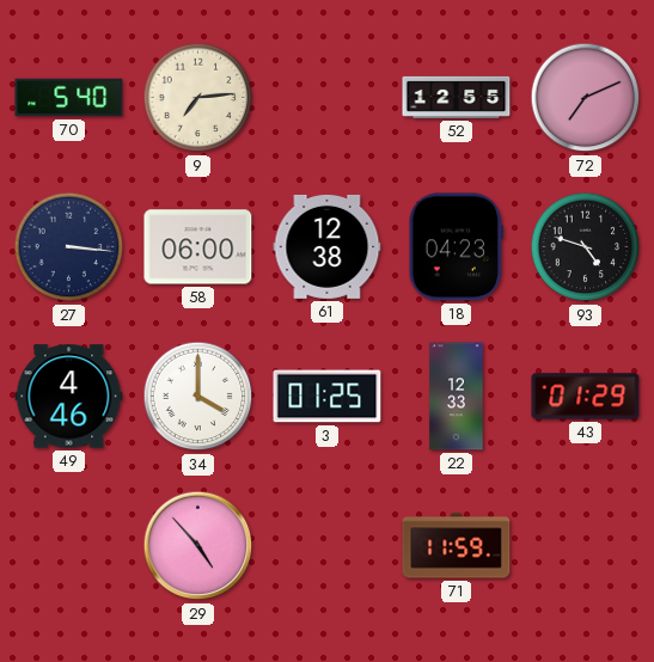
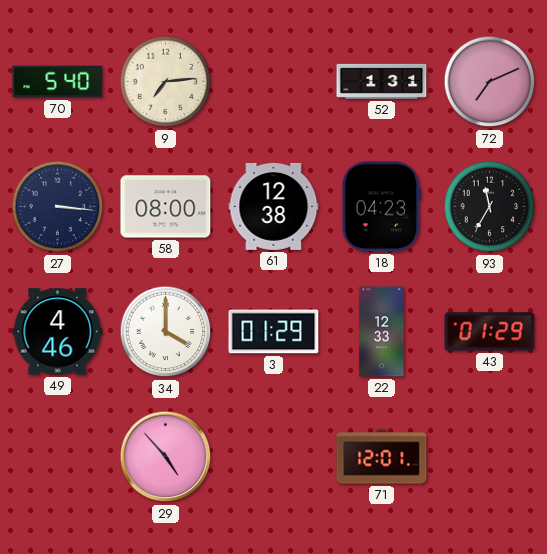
52: 12:55 -> 1:31 (382, 81)
58: 06:00 -> 08:00 (166, 207)
93: 4:48 -> 11:35 (490, 207)
3: 01:25 -> 01:29 (274, 332)
71: 11:59 -> 12:01 (382, 457)
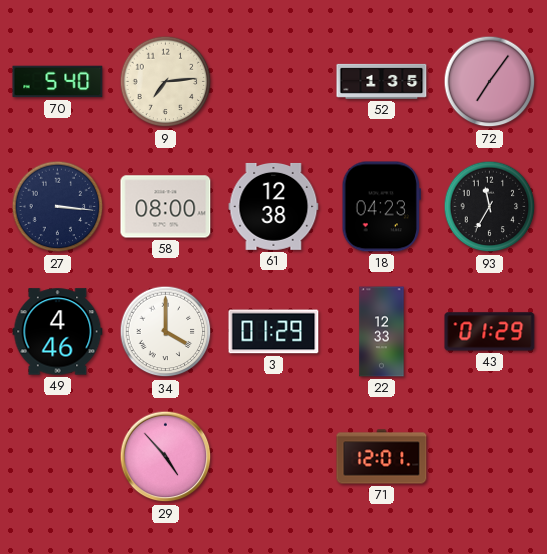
52: 1:31 -> 1:35 (382, 81)
72: 7:11 -> 7:06 (490, 82)
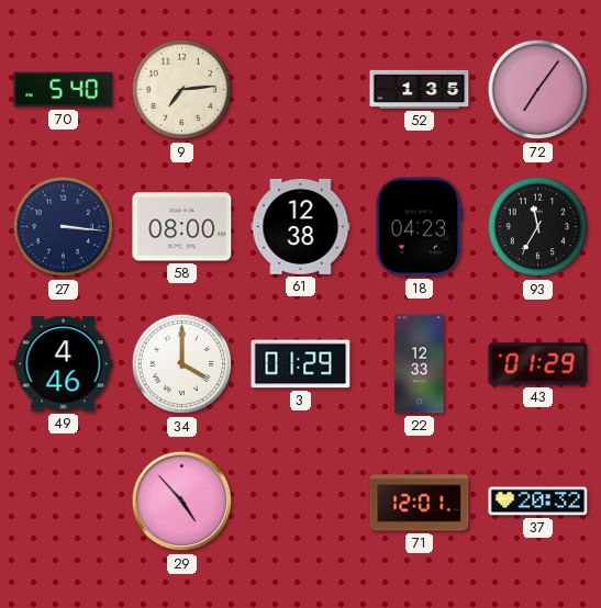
37: none -> 20:32 (538, 502)
